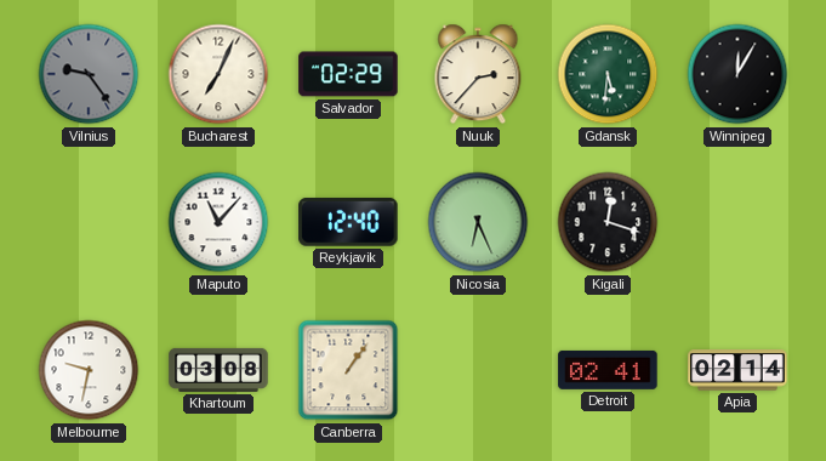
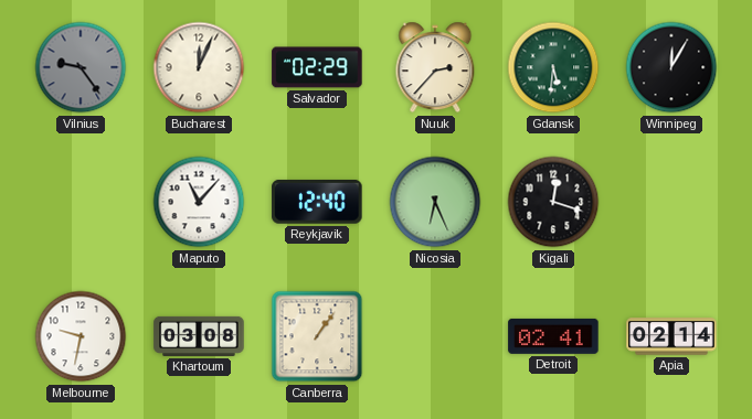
Bucharest: 7:04 -> 12:04 (199, 67)
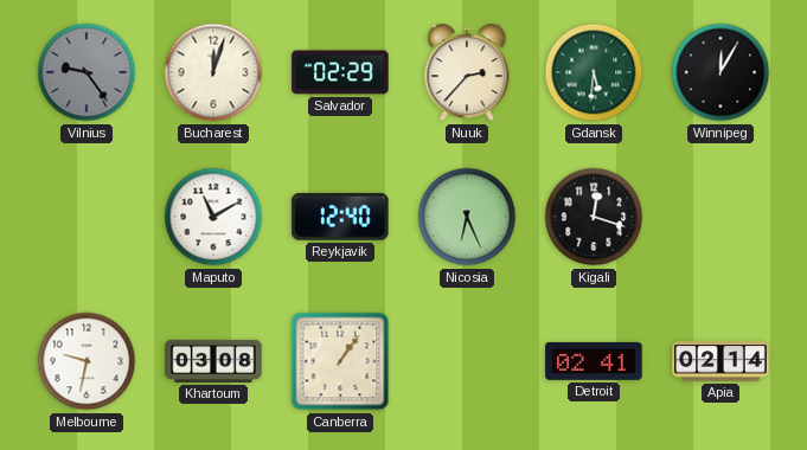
Bucharest: 12:04 -> 12:03 (213, 72)
Maputo: 11:07 -> 11:10 (213, 217)
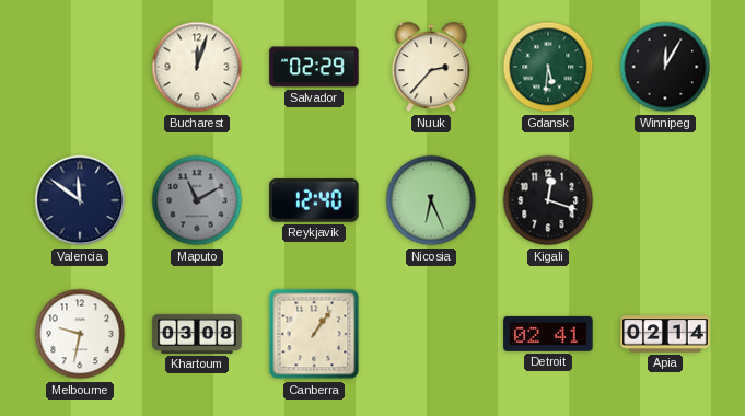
Vilnius: 9:24 -> none (87, 72)
Valencia: none -> 11:51 (80, 200)
Maputo dial: white -> grey (197, 200)
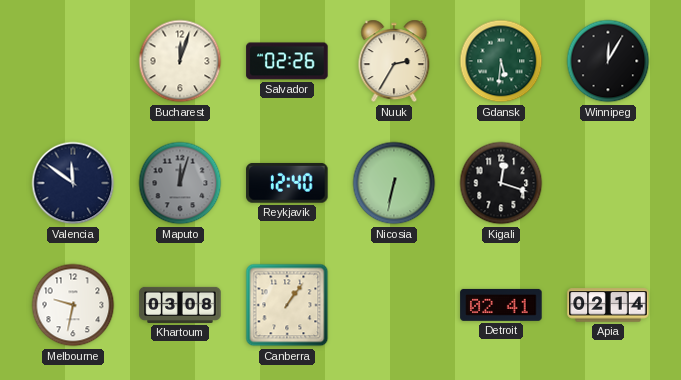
Salvador: 02:29 -> 02:26 (287, 61)
Nuuk: 2:37 -> 2:35 (394, 61)
Maputo: 11:10 -> 12:03 (180, 183)
Nicosia: 6:26 -> 6:32 (394, 183)
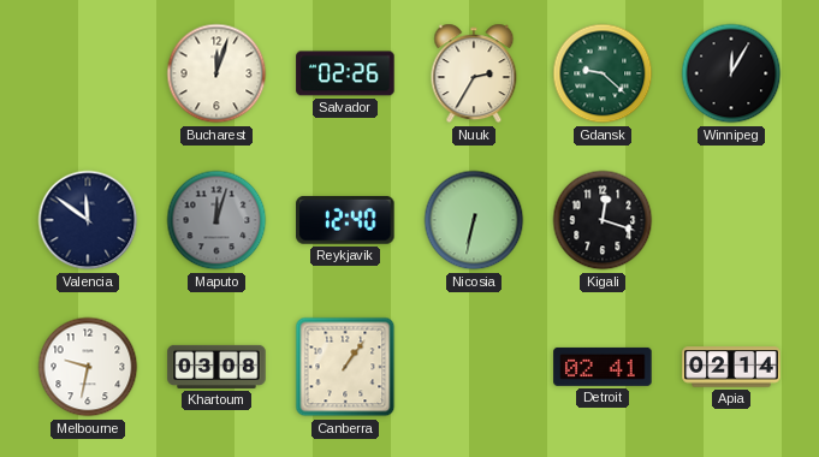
Gdansk: 5:31 -> 9:22 (603, 73)
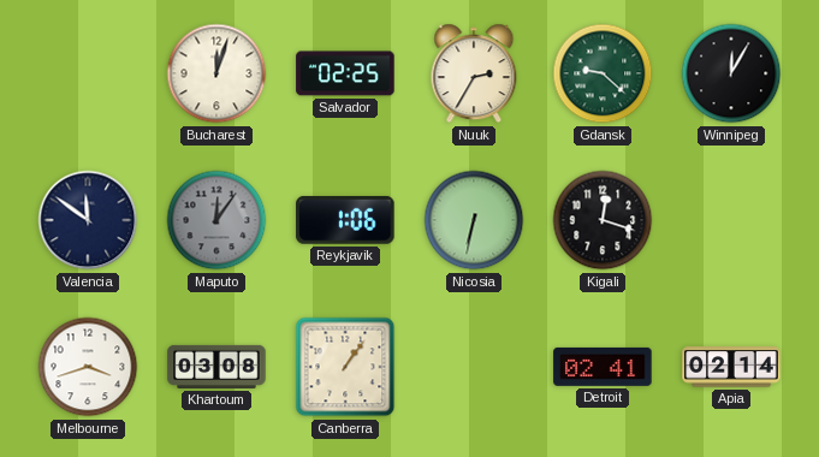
Salvador: 02:26 -> 02:25 (345, 73)
Maputo: 12:03 -> 12:06 (216, 220)
Reykjavik: 12:40 -> 1:06 (345, 220)
Melbourne: 9:32 -> 3:42 (88, 367)
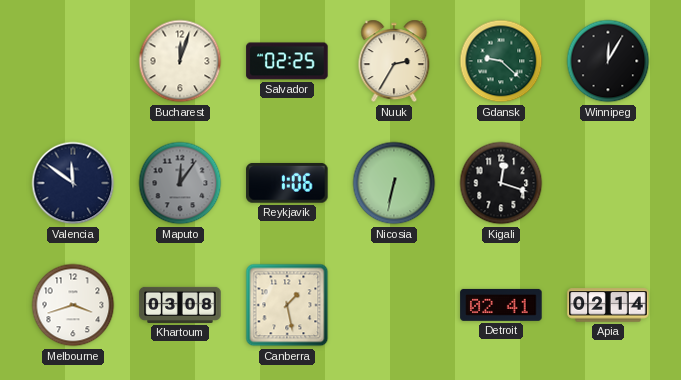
Canberra: 1:06 -> 1:28 (287, 305)
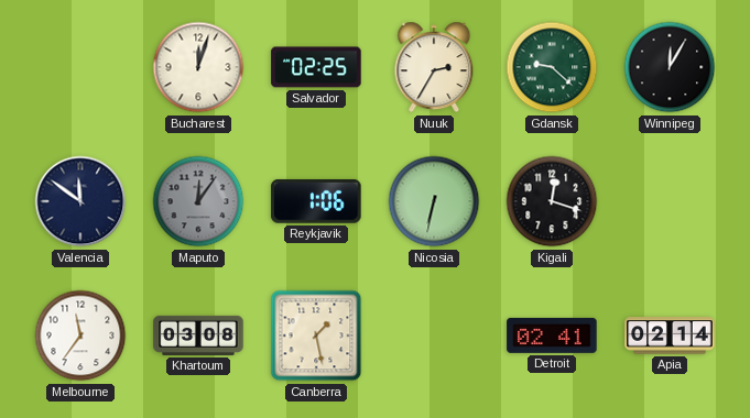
Melbourne: 3:42 -> 11:36 (80, 335)
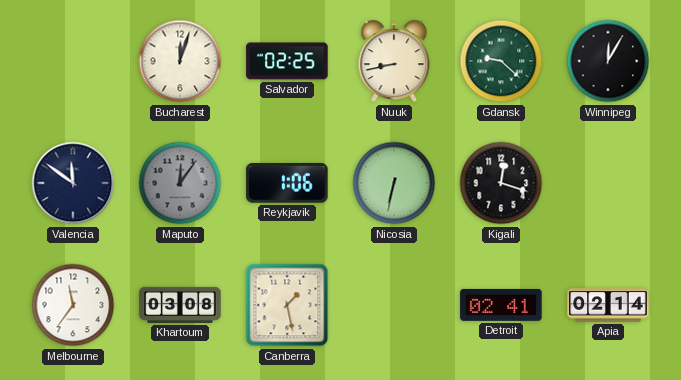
Nuuk: 2:35 -> 8:43 (394, 61)
